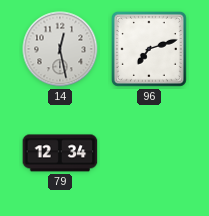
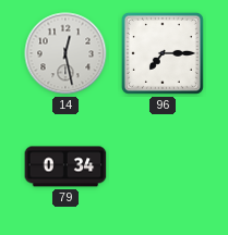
96: 7:12 -> 7:15 (163, 53)
79: 12:34 -> 0:34 (65, 166)
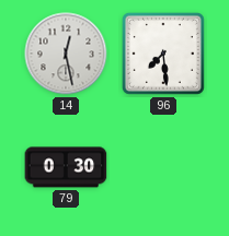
96: 7:15 -> 7:29 (163, 54)
79: 0:34 -> 0:30 (66, 167)
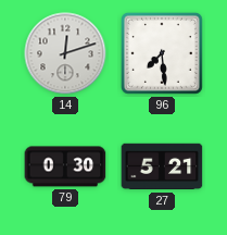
14: 12:28 -> 12:12 (65, 53)
27: none -> 5:21 (162, 166)
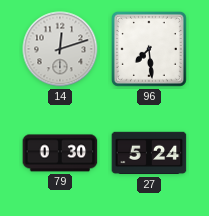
27: 5:21 -> 5:24 (149, 153)
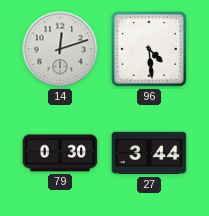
96: 7:29 -> 4:29 (149, 49)
27: 5:24 -> 3:44 (149, 153)
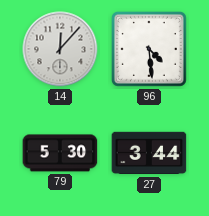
14: 12:12 -> 12:07 (60, 49)
79: 0:30 -> 5:30 (60, 153)
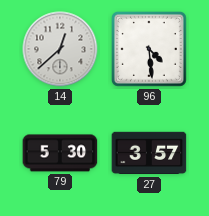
14: 12:07 -> 12:38 (60, 49)
27: 3:44 -> 3:57 (149, 153)
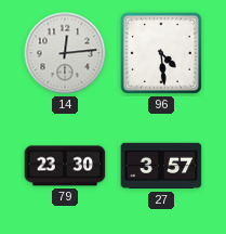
14: 12:38 -> 12:14 (65, 53)
79: 5:30 -> 23:30 (65, 166)
